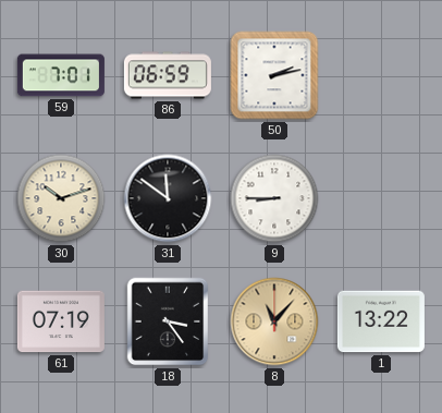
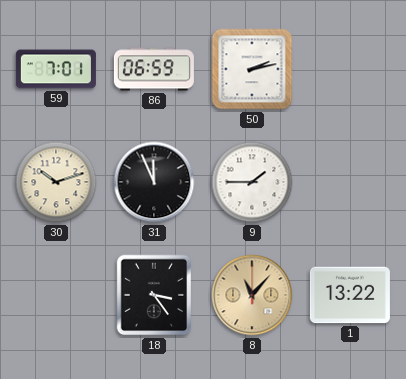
31: 11:51 -> 11:56 (154, 182)
9: 8:45 -> 1:45 (252, 182)
61: 07:19 -> none (61, 321)
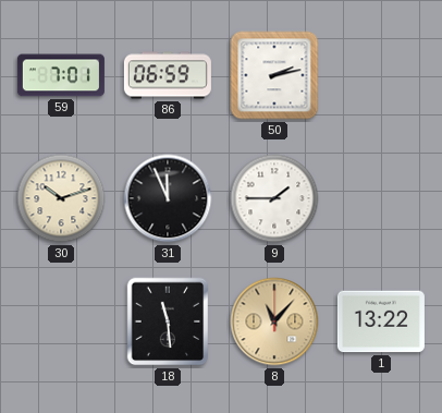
18: 3:24 -> 11:29 (168, 321)
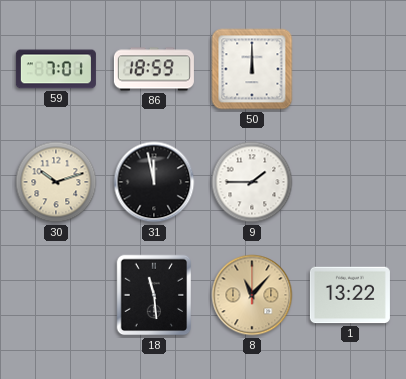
86: 06:59 -> 18:59 (154, 69)
50: 2:13 -> 12:00 (252, 69)
31: 11:56 -> 11:58 (154, 182)
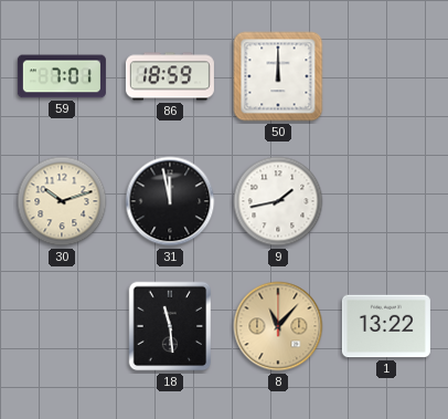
9: 1:45 -> 1:43 (278, 201)
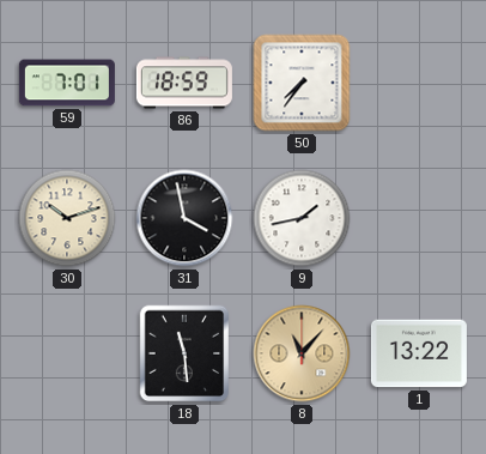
50: 12:00 -> 7:36 (302, 83)
31: 11:58 -> 3:58 (184, 218)
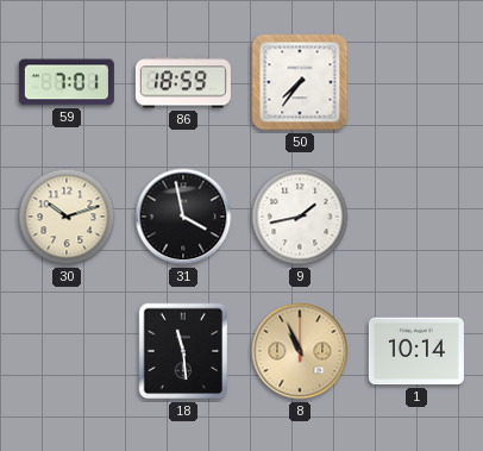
8: 11:07 -> 10:56 (300, 351)
1: 13:22 -> 10:14 (416, 351)
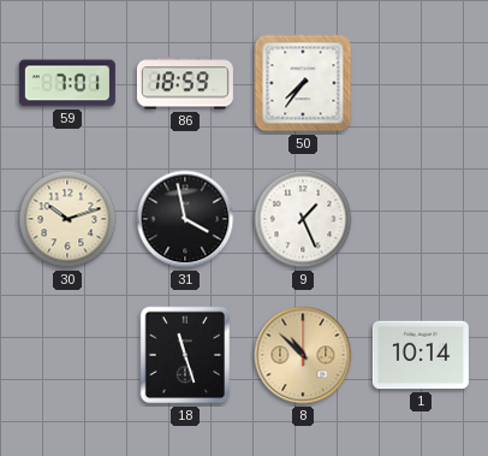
9: 1:43 -> 1:26 (303, 219)
18: 11:29 -> 11:27 (185, 355)
8: 10:56 -> 10:52 (303, 355)
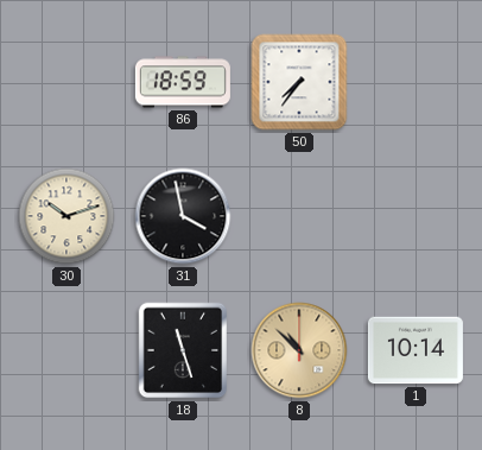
59: 7:01 -> none (67, 83)
9: 1:26 -> none (303, 219)
